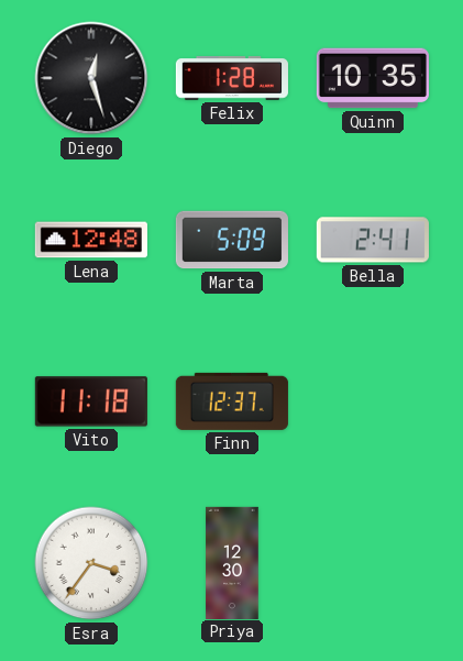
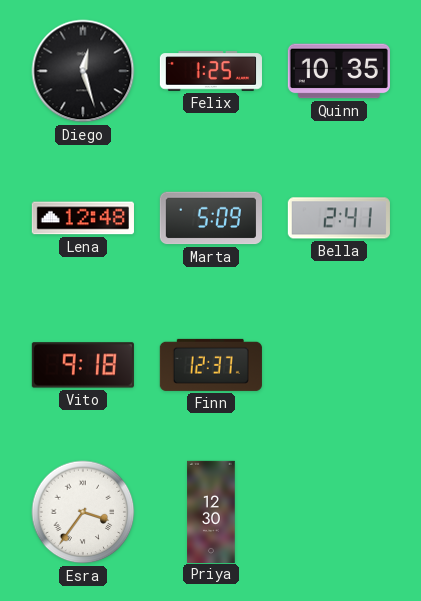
Felix: 1:28 -> 1:25 (211, 71)
Vito: 11:18 -> 9:18 (83, 365)
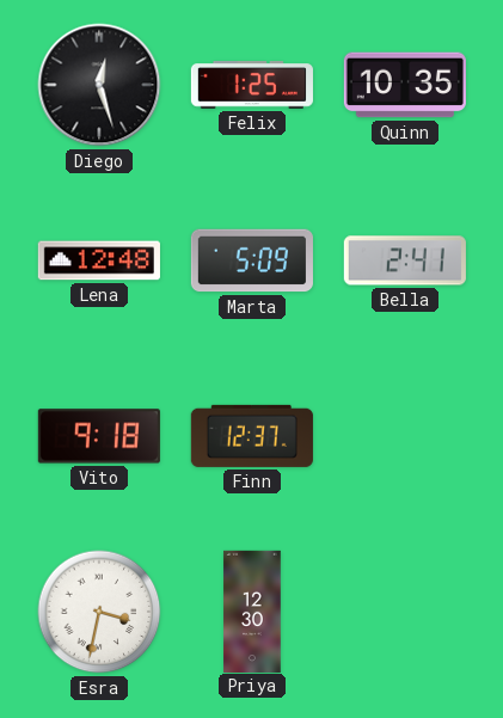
Esra: 3:36 -> 3:32 (99, 612)
